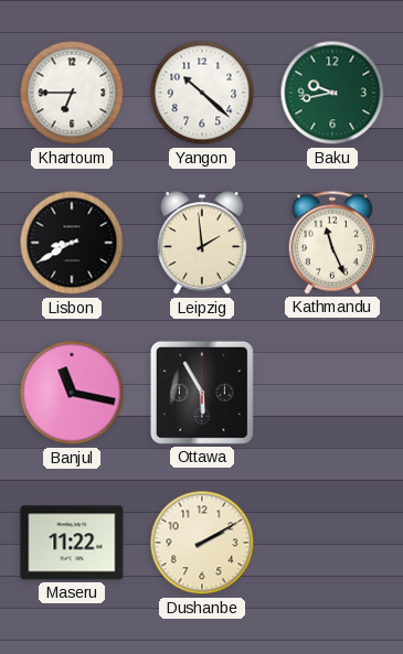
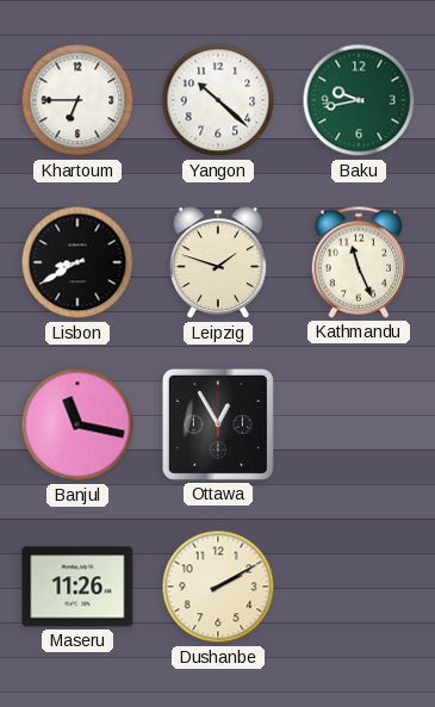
Leipzig: 1:59 -> 1:48 (218, 263)
Ottawa: 5:55 -> 12:55 (218, 424)
Maseru: 11:22 -> 11:26 (77, 587)
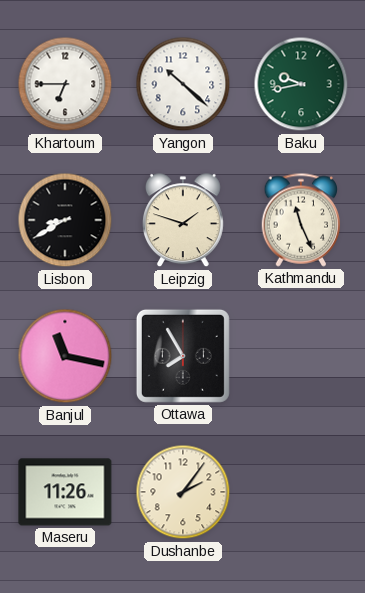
Ottawa: 12:55 -> 7:55 (183, 356)
Dushanbe: 2:10 -> 2:06 (183, 492)
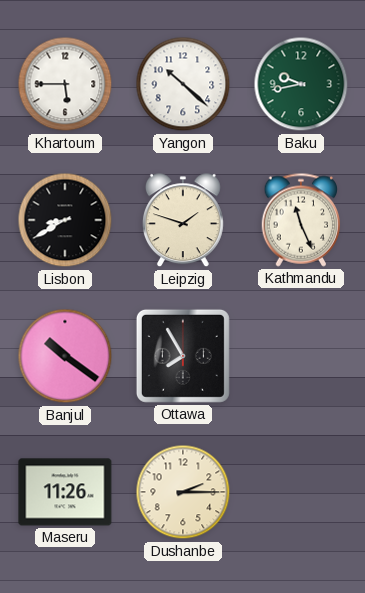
Khartoum: 6:45 -> 5:45 (65, 84)
Banjul: 11:17 -> 10:21 (65, 356)
Dushanbe: 2:06 -> 2:15 (183, 492)
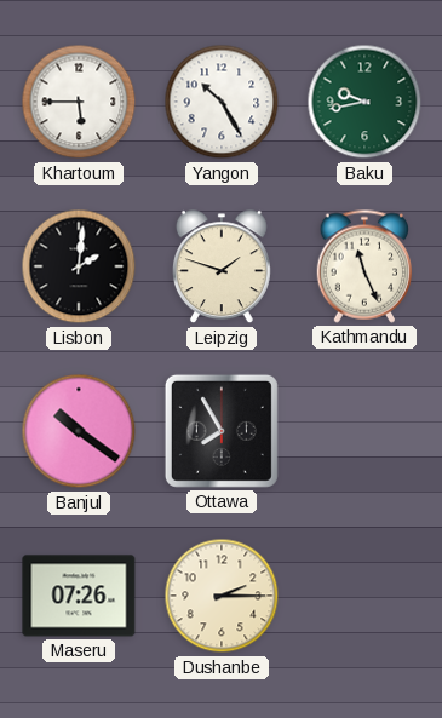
Yangon: 10:22 -> 10:25 (222, 102)
Lisbon: 8:40 -> 2:01 (79, 266)
Maseru: 11:26 -> 07:26 (79, 596)
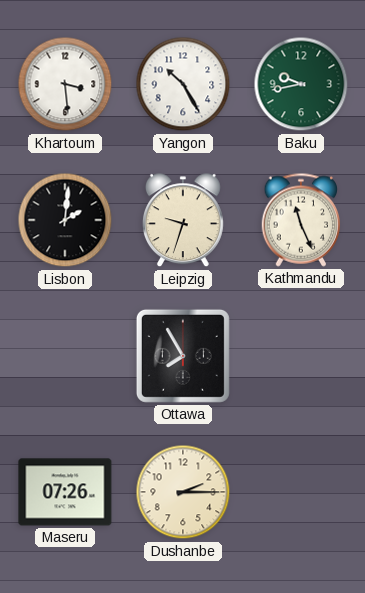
Khartoum: 5:45 -> 3:29 (65, 84)
Leipzig: 1:48 -> 9:33 (183, 221)
Banjul: 10:21 -> none (79, 431)
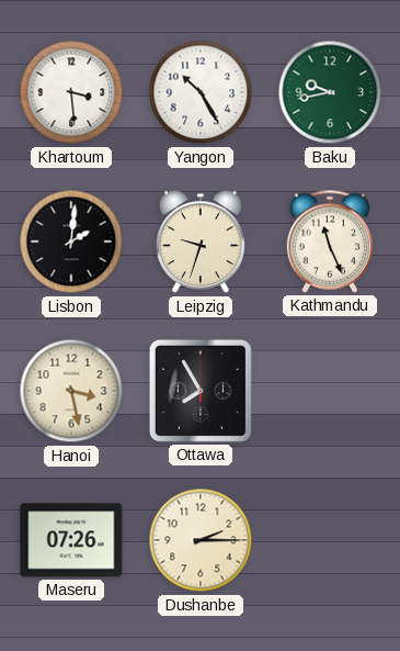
Hanoi: none -> 3:28 (71, 391)
